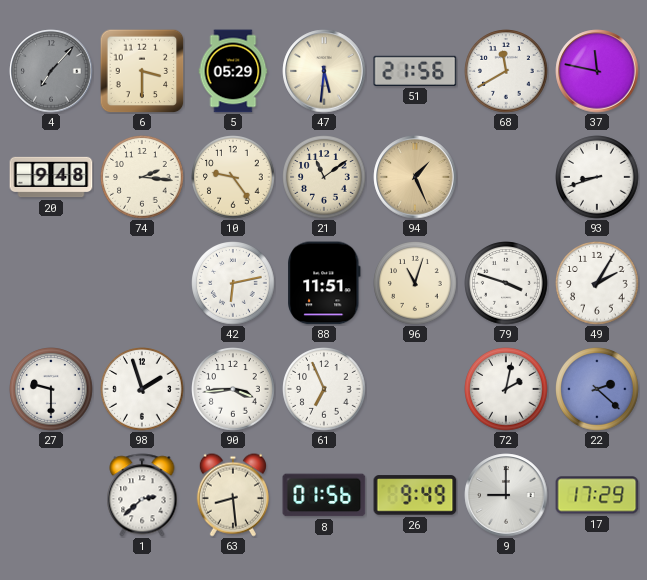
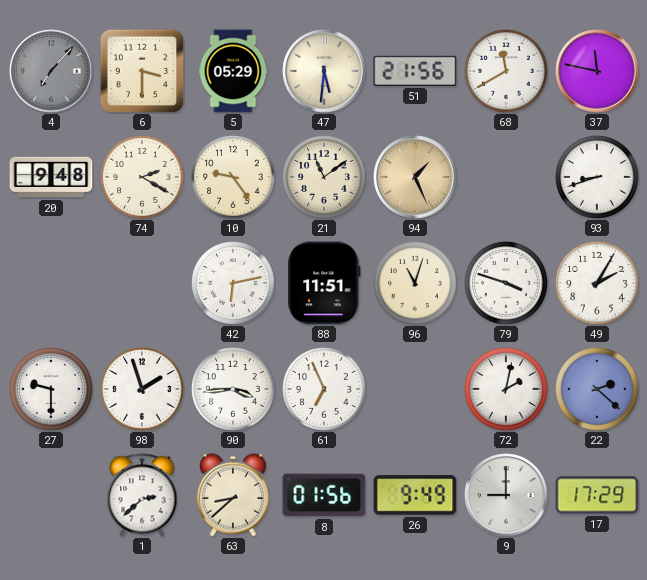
74: 2:16 -> 2:20 (142, 177)
63: 8:29 -> 8:38 (233, 495)
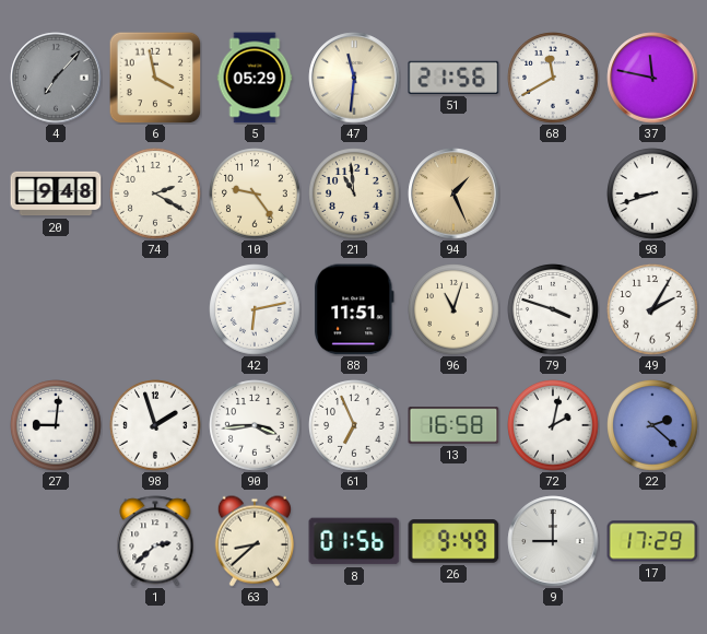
6: 3:30 -> 3:58 (155, 78)
47: 5:31 -> 11:31 (354, 78)
21: 11:09 -> 10:59 (354, 193)
27: 9:30 -> 9:01 (56, 425)
13: none -> 16:58 (453, 425)
